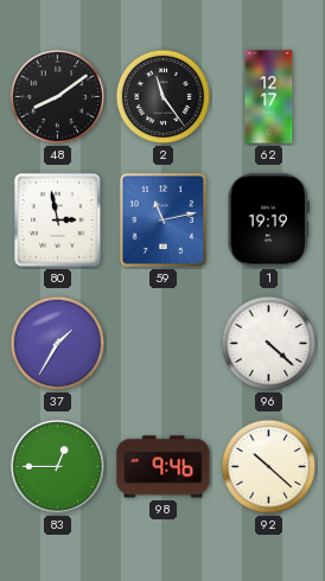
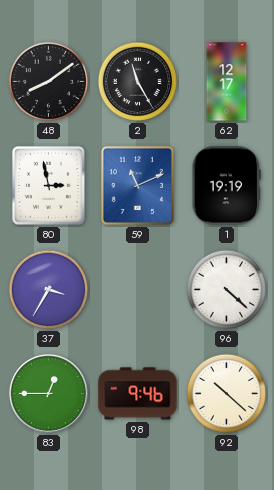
2: 11:24 -> 11:25 (138, 82)
59: 11:13 -> 11:11 (137, 186)
37: 1:35 -> 3:35 (49, 290)
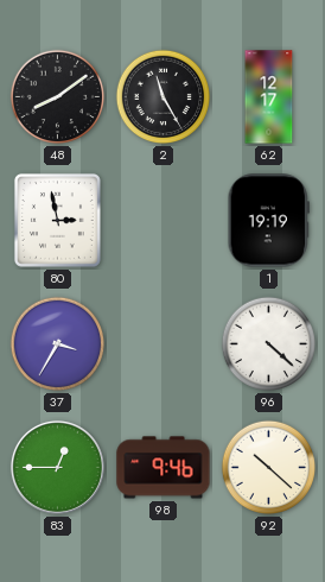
59: 11:11 -> none (137, 186)
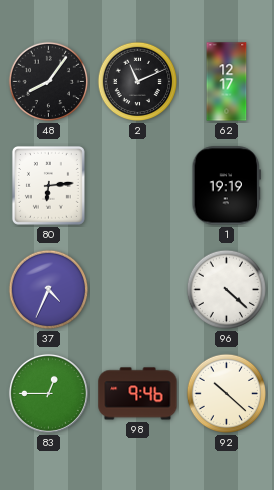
48: 8:09 -> 8:06 (49, 82)
2: 11:25 -> 11:11 (138, 82)
80: 2:58 -> 6:14 (48, 185)
37: 3:35 -> 4:34 (49, 290)
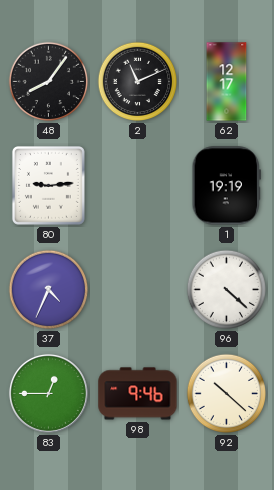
80: 6:14 -> 9:14 (48, 185)
